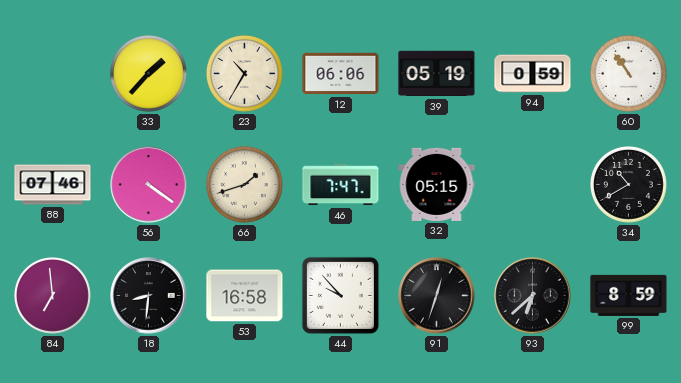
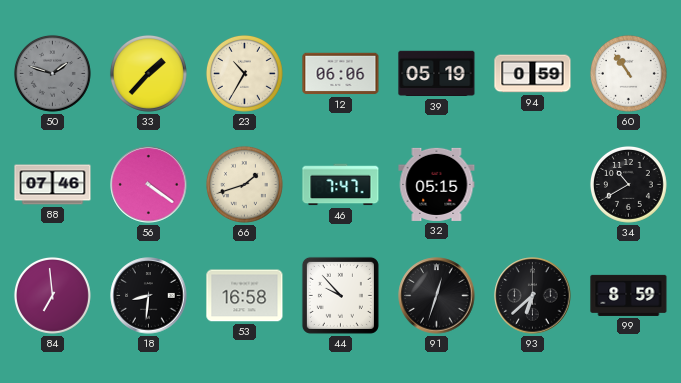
50: none -> 1:48 (52, 73)
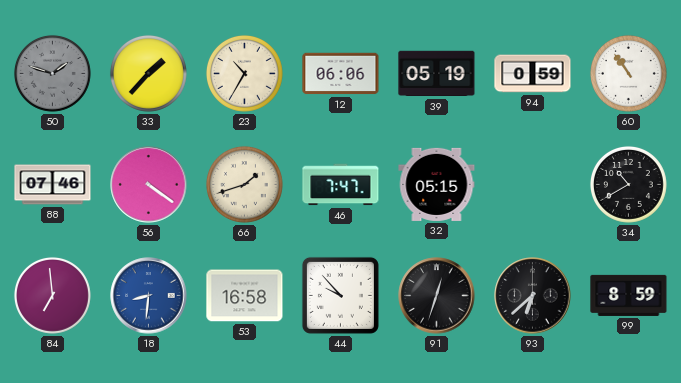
18 dial: black -> blue (149, 296)
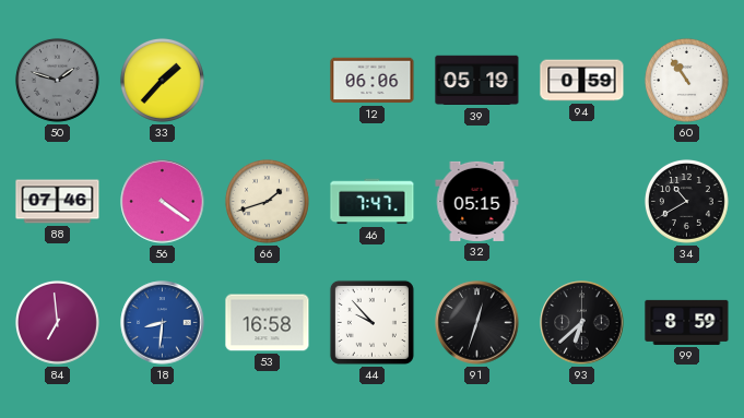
23: 10:35 -> none (244, 73)
